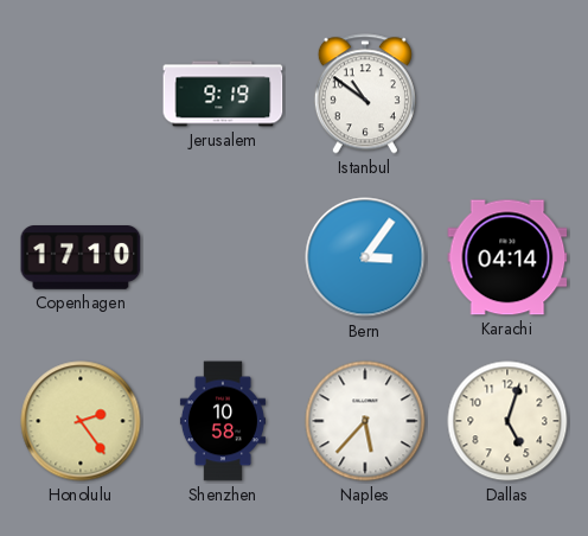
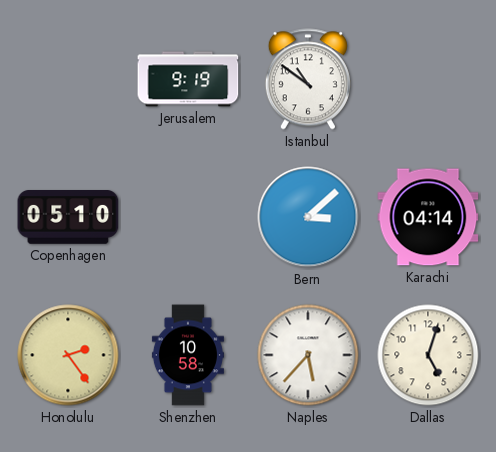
Copenhagen: 17:10 -> 05:10 (68, 218)
Bern: 3:06 -> 3:08 (308, 217)
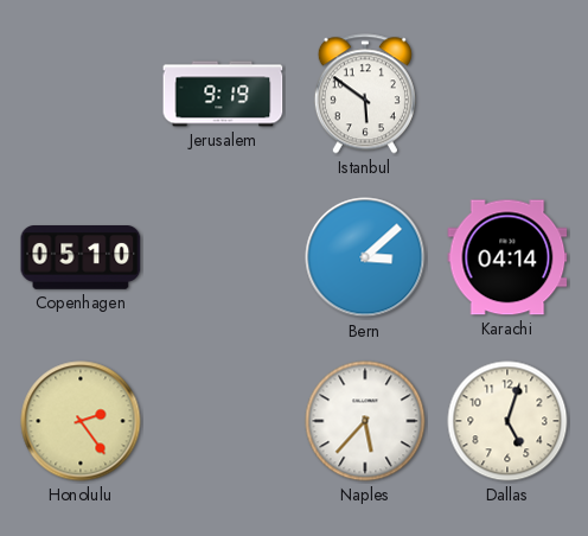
Istanbul: 10:51 -> 5:51 (365, 94)
Shenzhen: 10:58 -> none (188, 355)
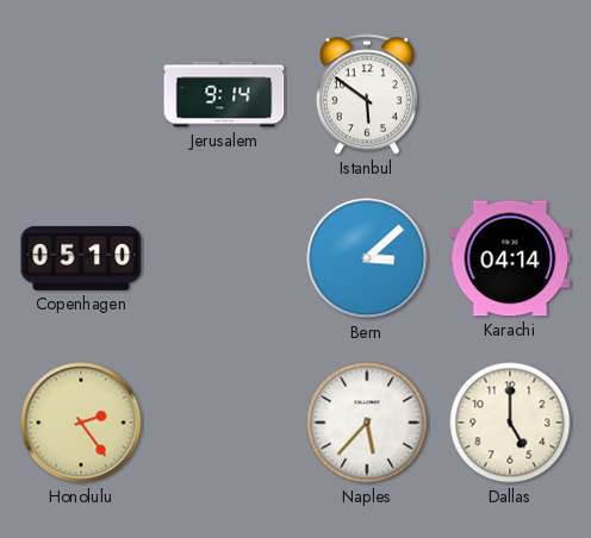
Jerusalem: 9:19 -> 9:14 (224, 94)
Dallas: 5:03 -> 5:00 (510, 423)
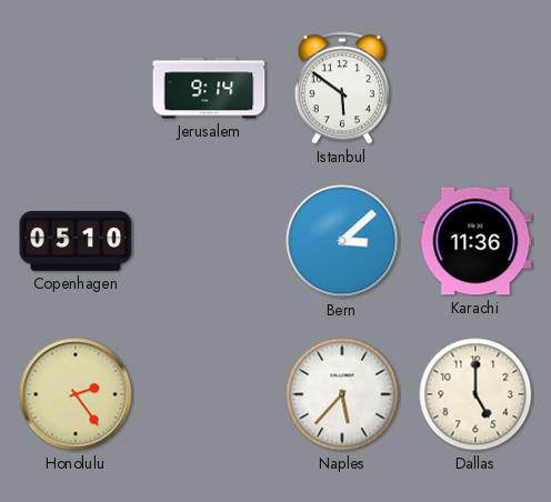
Karachi: 04:14 -> 11:36 (475, 241)
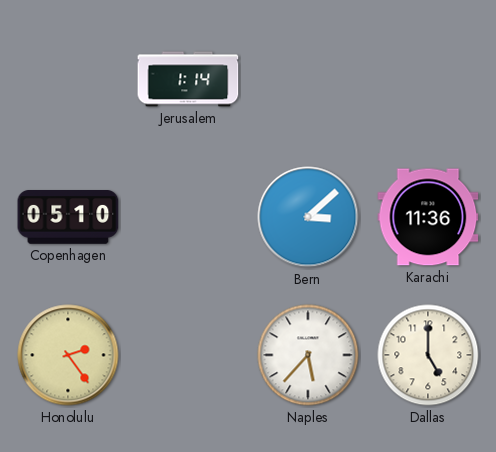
Jerusalem: 9:14 -> 1:14 (188, 79)
Istanbul: 5:51 -> none (342, 88)
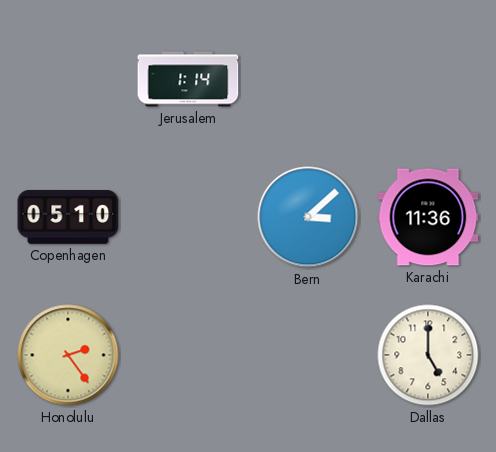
Naples: 5:37 -> none (308, 355)
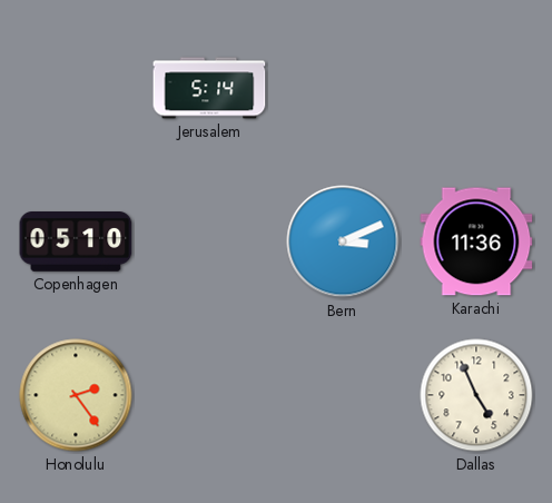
Jerusalem: 1:14 -> 5:14 (209, 88)
Bern: 3:08 -> 3:11 (343, 241)
Dallas: 5:00 -> 4:56 (476, 395)
